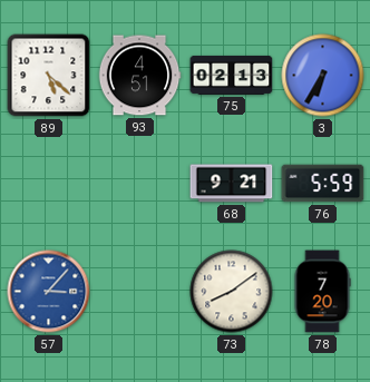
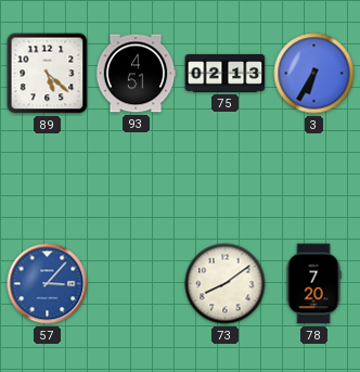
68: 9:21 -> none (232, 184)
76: 5:59 -> none (323, 184)
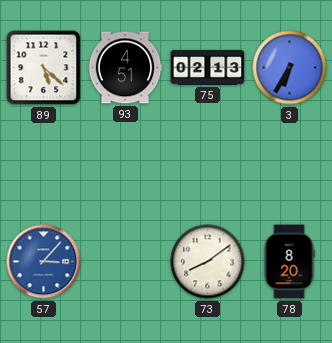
78: 7:20 -> 8:20 (289, 262)
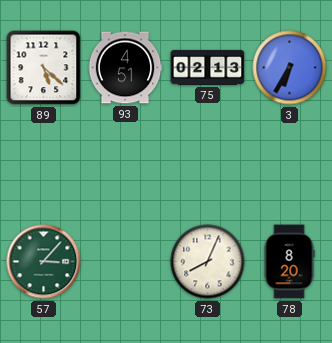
57 dial: blue -> green (44, 262)
73: 8:09 -> 8:04 (208, 262)
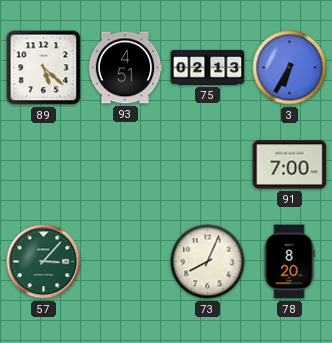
91: none -> 7:00 (290, 165)
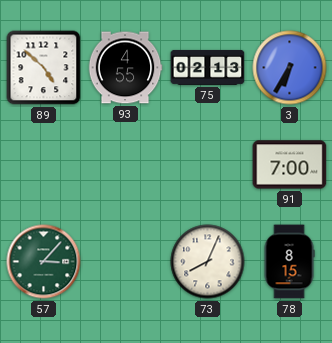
89: 5:22 -> 4:52 (44, 68)
93: 4:51 -> 4:55 (125, 68)
78: 8:20 -> 8:15 (289, 262)
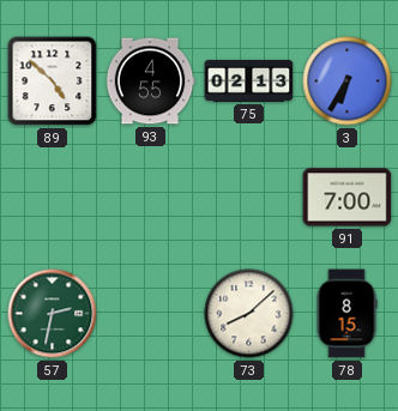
57: 3:07 -> 2:32 (53, 314)
73: 8:04 -> 8:08 (249, 314)
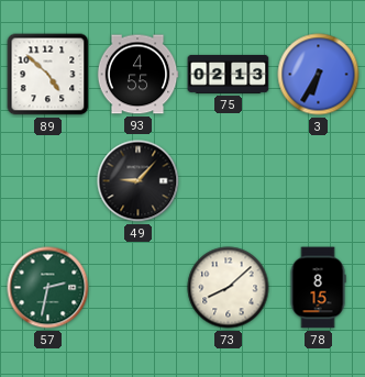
49: none -> 9:07 (139, 181)
91: 7:00 -> none (348, 198)
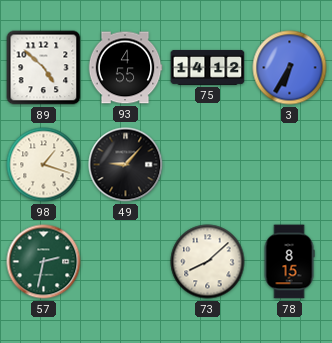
75: 02:13 -> 14:12 (208, 67)
98: none -> 1:18 (44, 165)
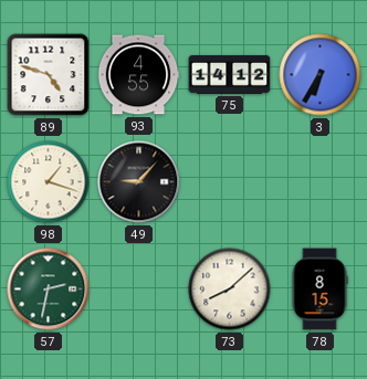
89: 4:52 -> 4:48 (49, 75)
